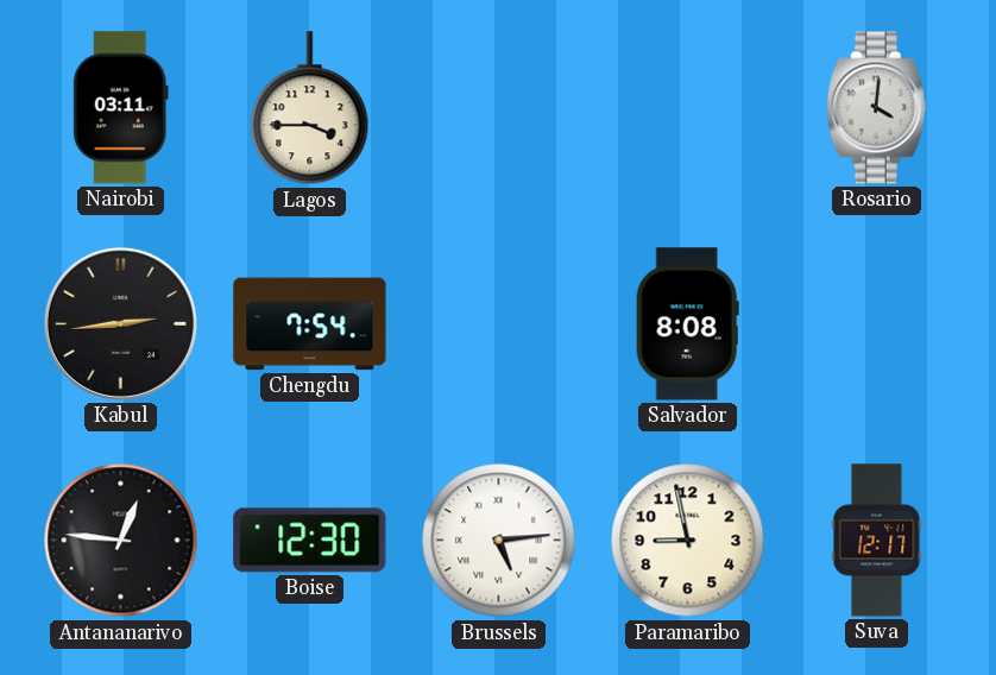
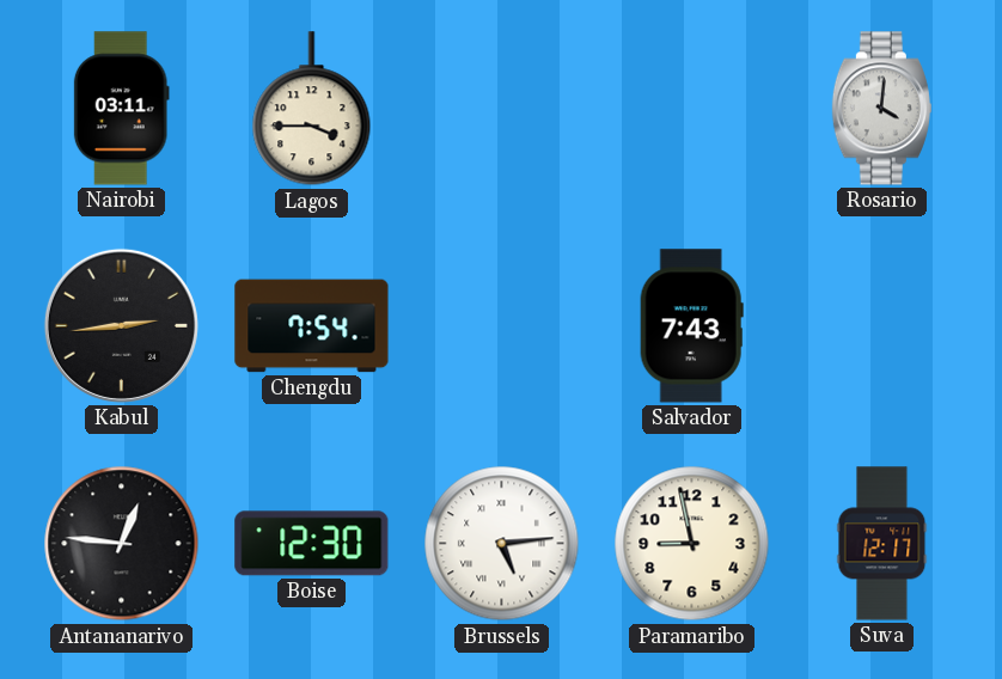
Salvador: 8:08 -> 7:43 (691, 326)
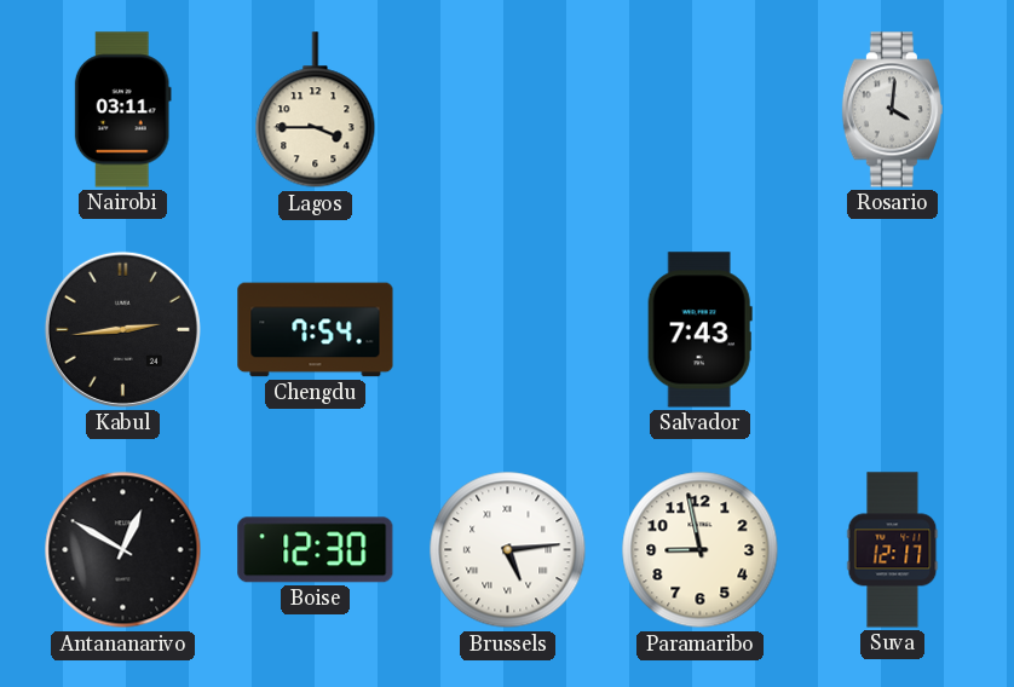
Antananarivo: 12:46 -> 12:50 (123, 550)
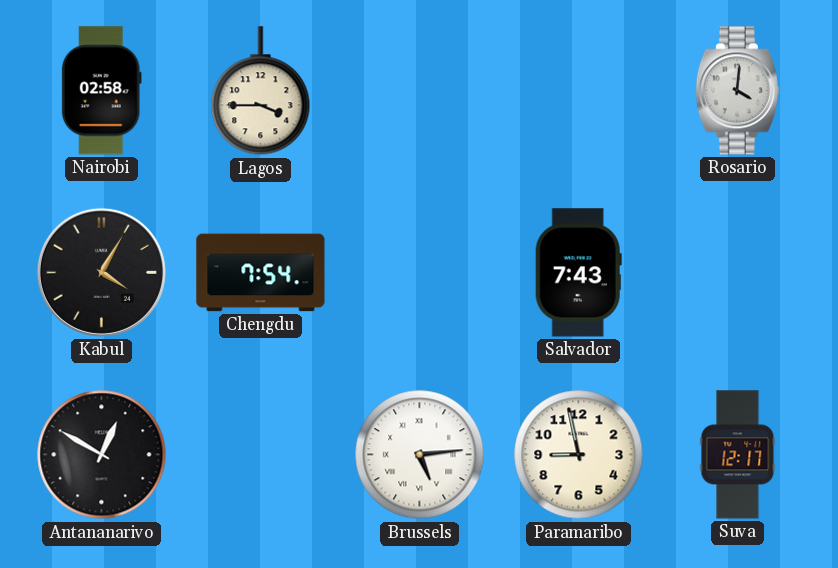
Nairobi: 03:11 -> 02:58 (101, 91)
Kabul: 2:44 -> 4:05 (101, 272)
Boise: 12:30 -> none (316, 550)
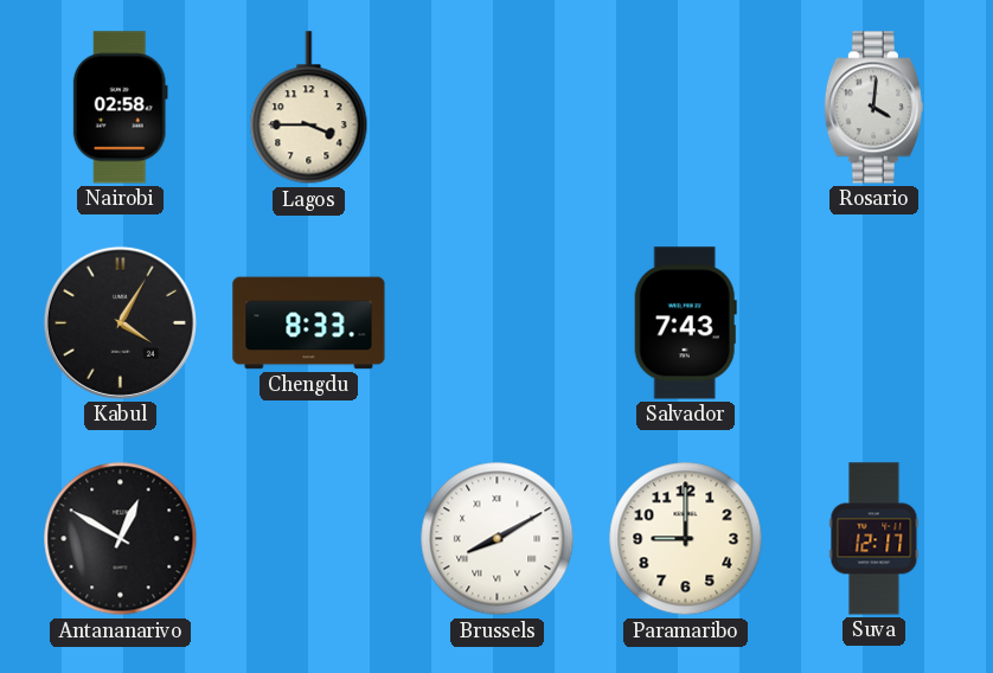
Chengdu: 7:54 -> 8:33 (309, 323)
Brussels: 5:14 -> 8:10 (498, 539)
Paramaribo: 8:58 -> 9:00 (686, 539)
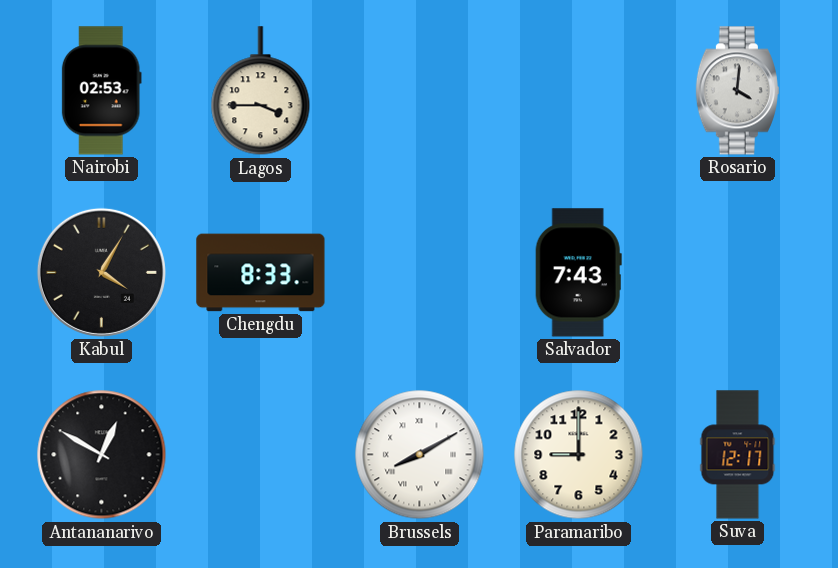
Nairobi: 02:58 -> 02:53 (101, 91)
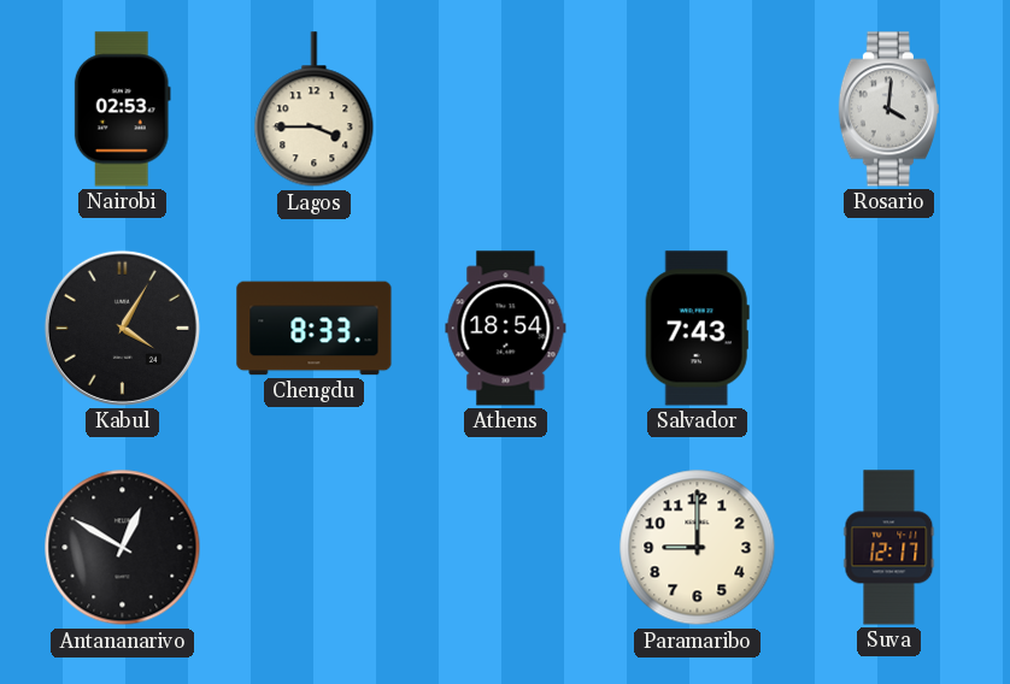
Athens: none -> 18:54 (506, 329)
Brussels: 8:10 -> none (420, 455)
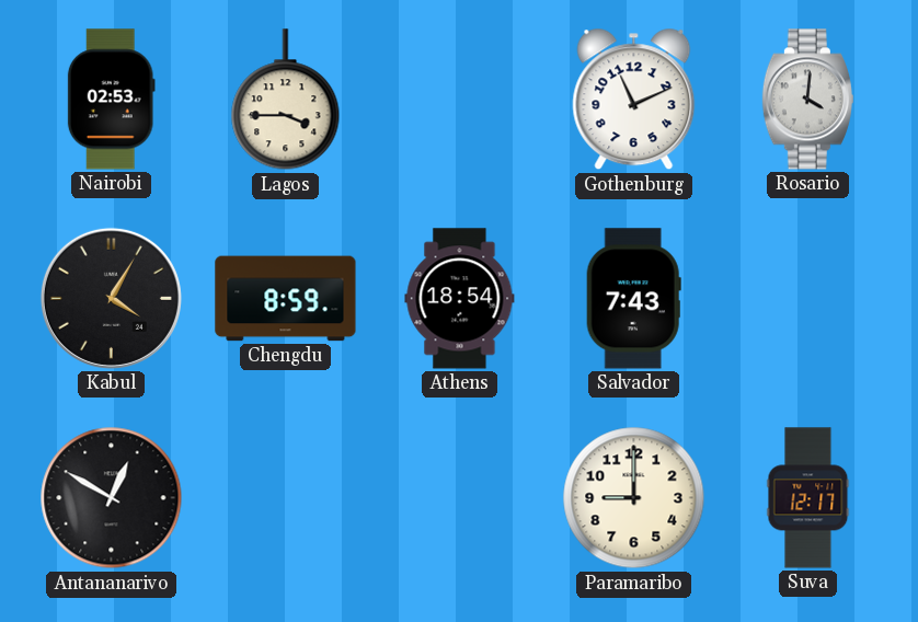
Gothenburg: none -> 11:11 (634, 100)
Chengdu: 8:33 -> 8:59 (286, 299)
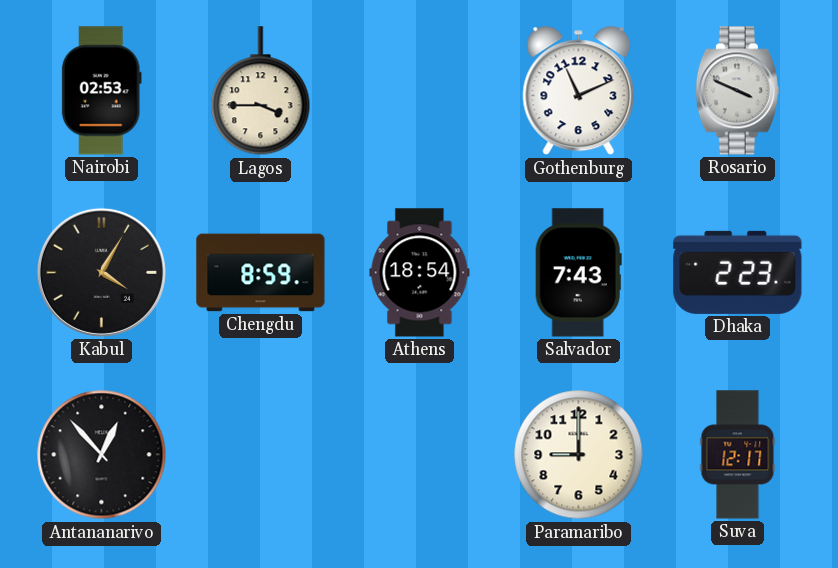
Rosario: 4:01 -> 3:49 (737, 91)
Dhaka: none -> 2:23 (738, 272)
Antananarivo: 12:50 -> 12:53 (102, 455)
